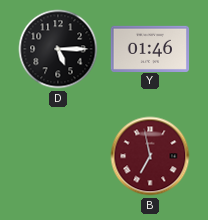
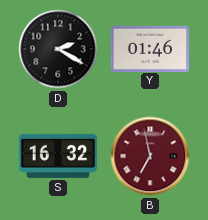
D: 5:15 -> 2:20 (58, 49)
S: none -> 16:32 (57, 156)
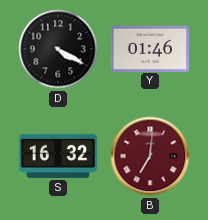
D: 2:20 -> 4:20 (58, 49)
B: 6:58 -> 7:01 (150, 156)
